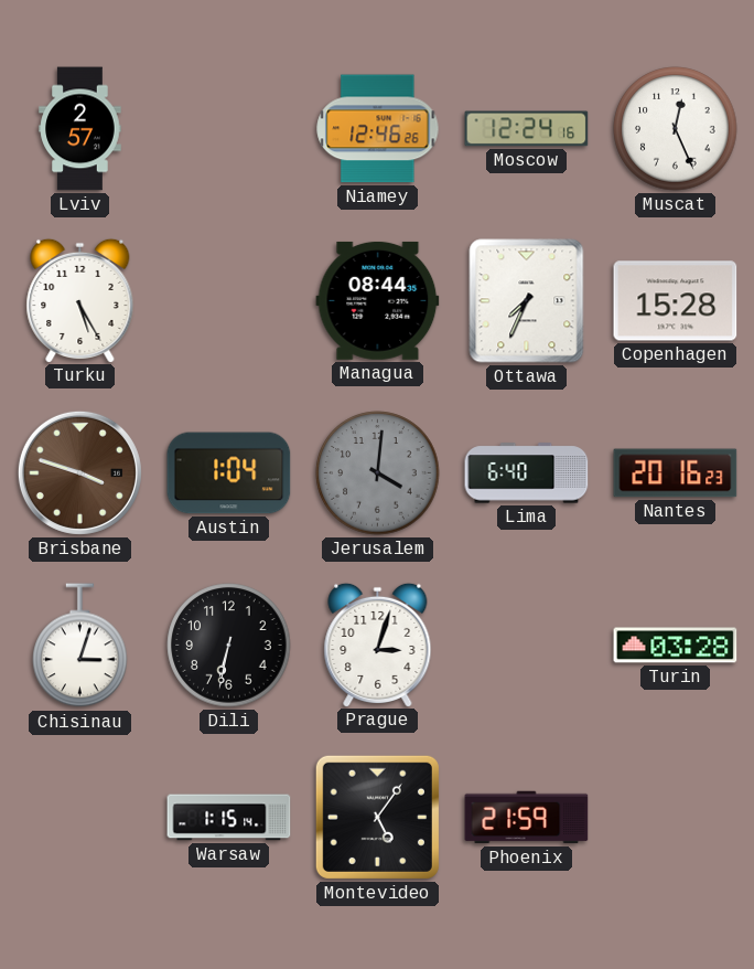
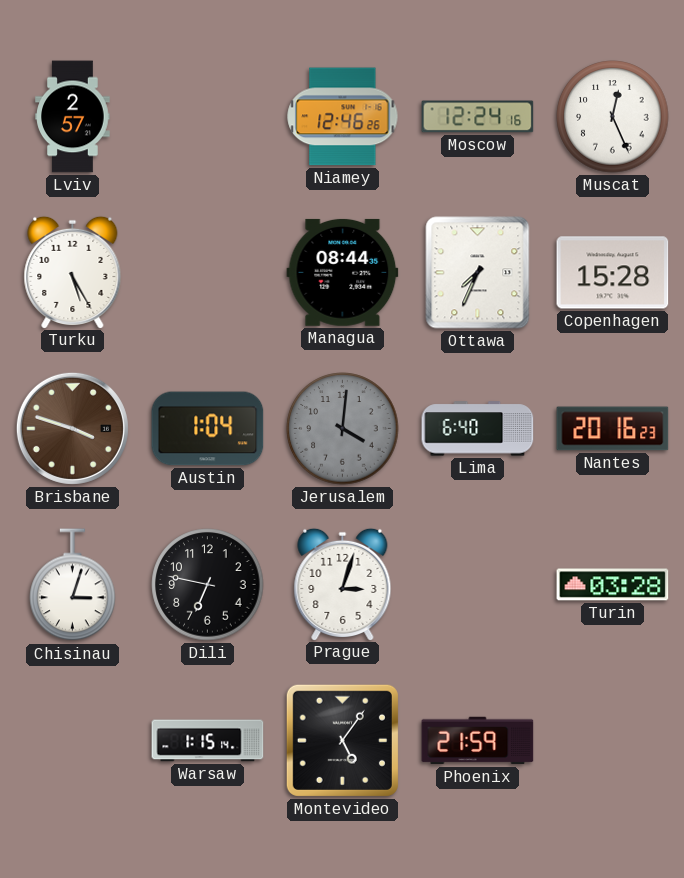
Dili: 6:32 -> 6:47 (208, 585)
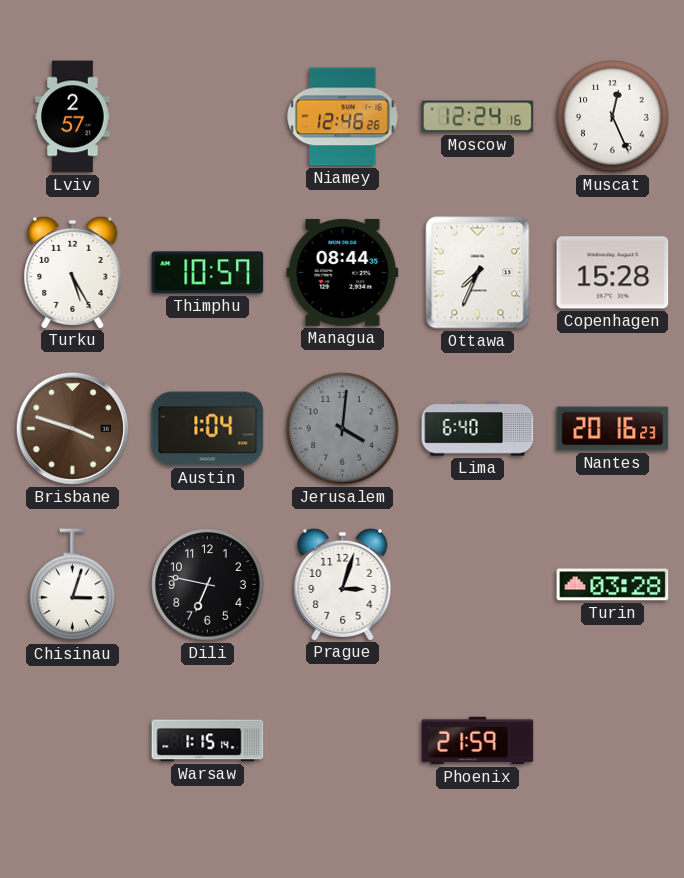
Thimphu: none -> 10:57 (208, 273)
Montevideo: 5:06 -> none (342, 740)
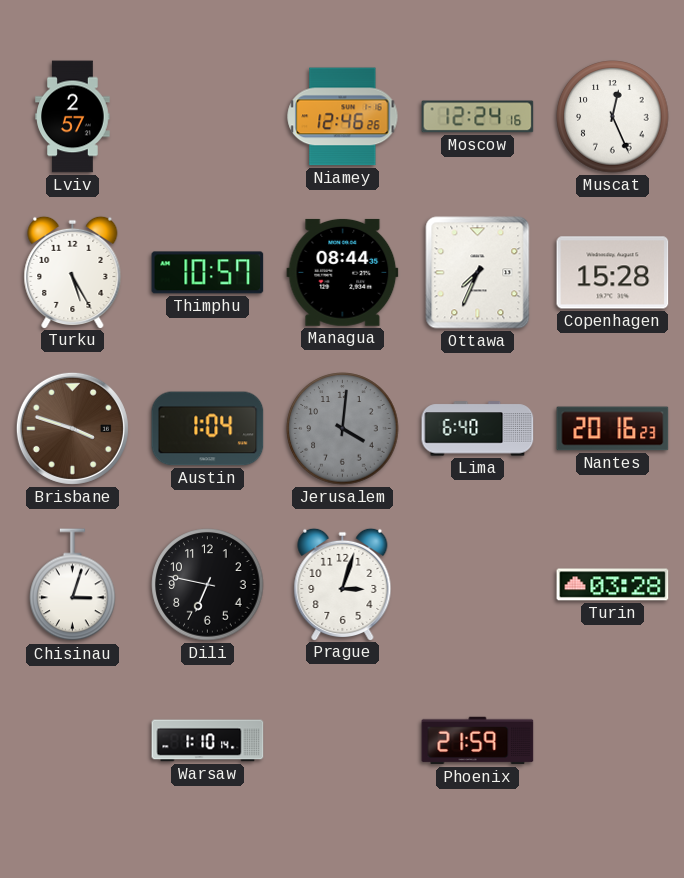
Warsaw: 1:15 -> 1:10 (208, 741)
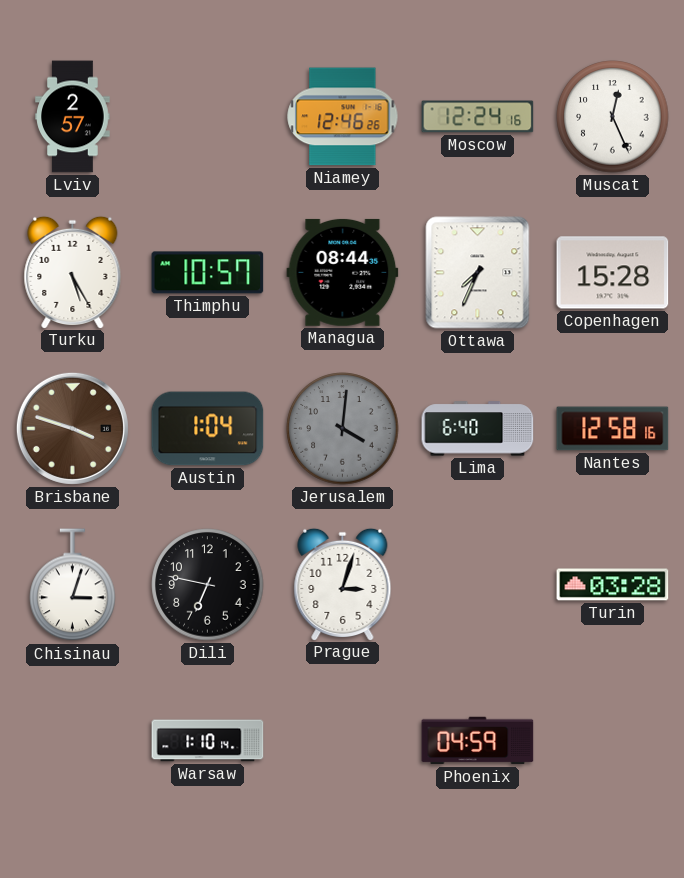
Nantes: 20:16 -> 12:58 (613, 429)
Phoenix: 21:59 -> 04:59 (478, 741)
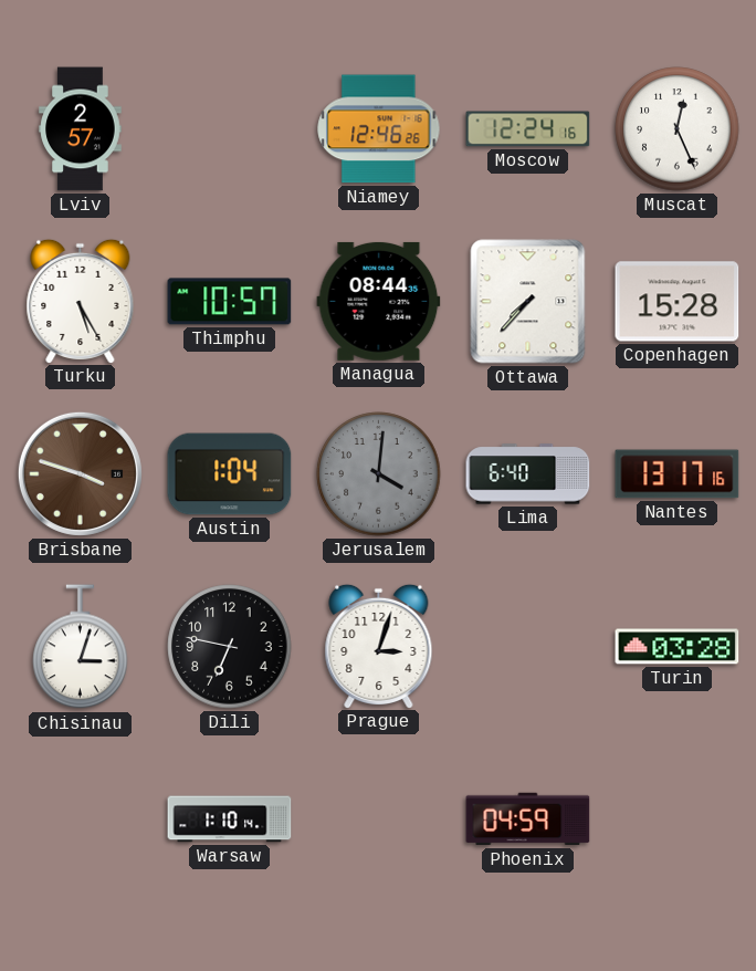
Ottawa: 7:34 -> 7:37 (528, 302)
Nantes: 12:58 -> 13:17 (678, 474)
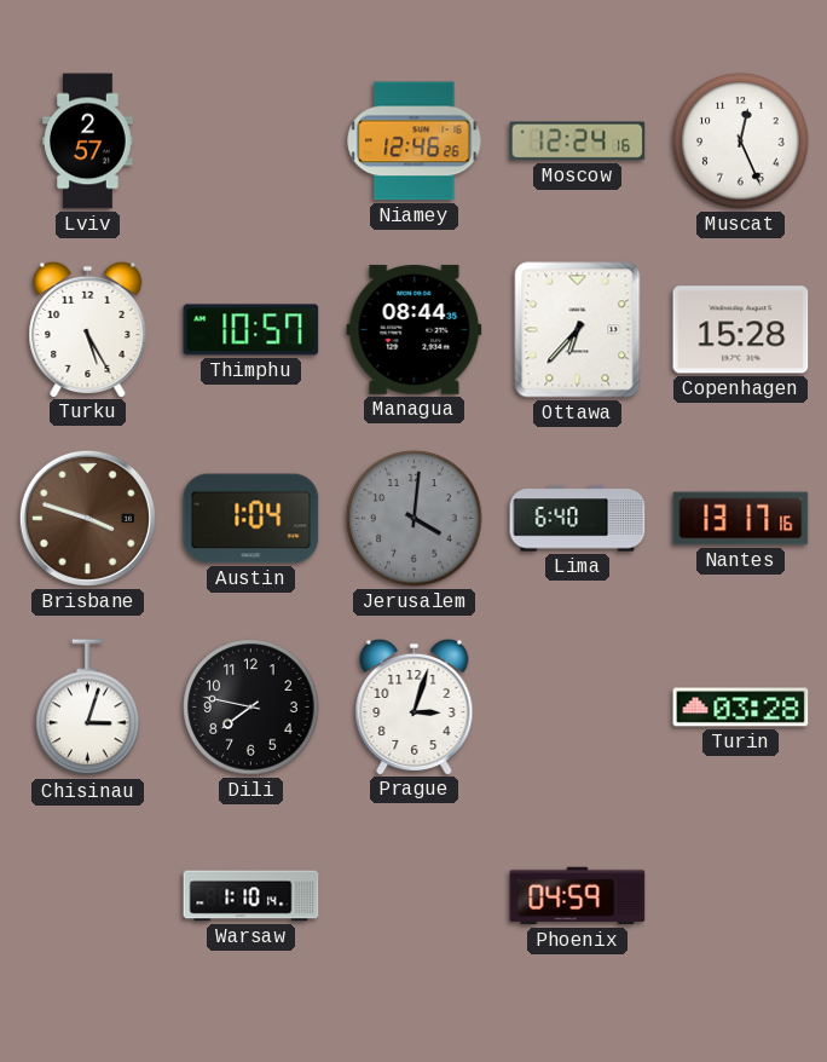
Ottawa: 7:37 -> 6:37 (578, 330)
Dili: 6:47 -> 7:47 (251, 708)
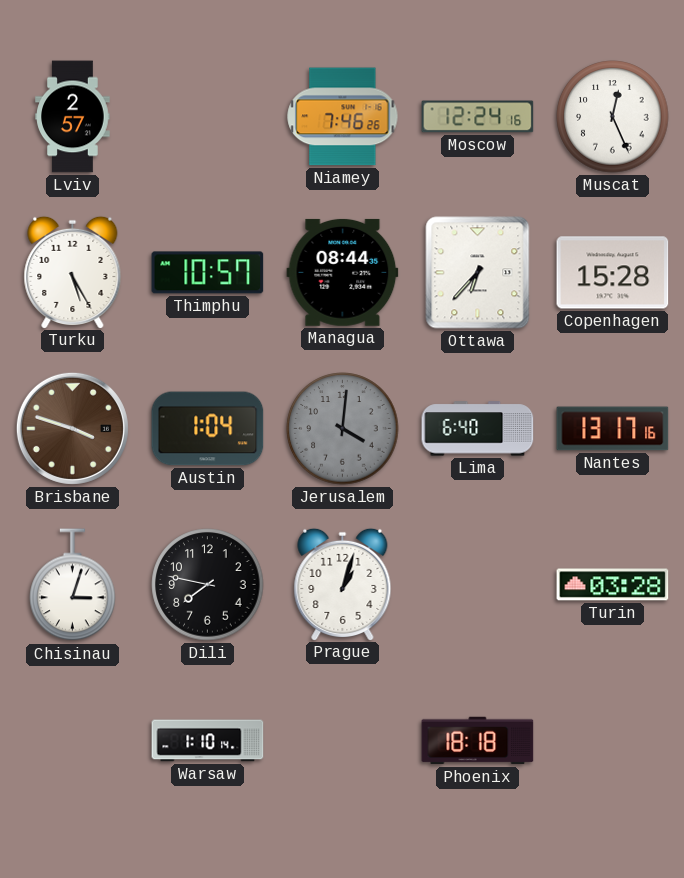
Niamey: 12:46 -> 7:46 (343, 117)
Prague: 3:03 -> 1:03 (343, 584)
Phoenix: 04:59 -> 18:18 (478, 741)
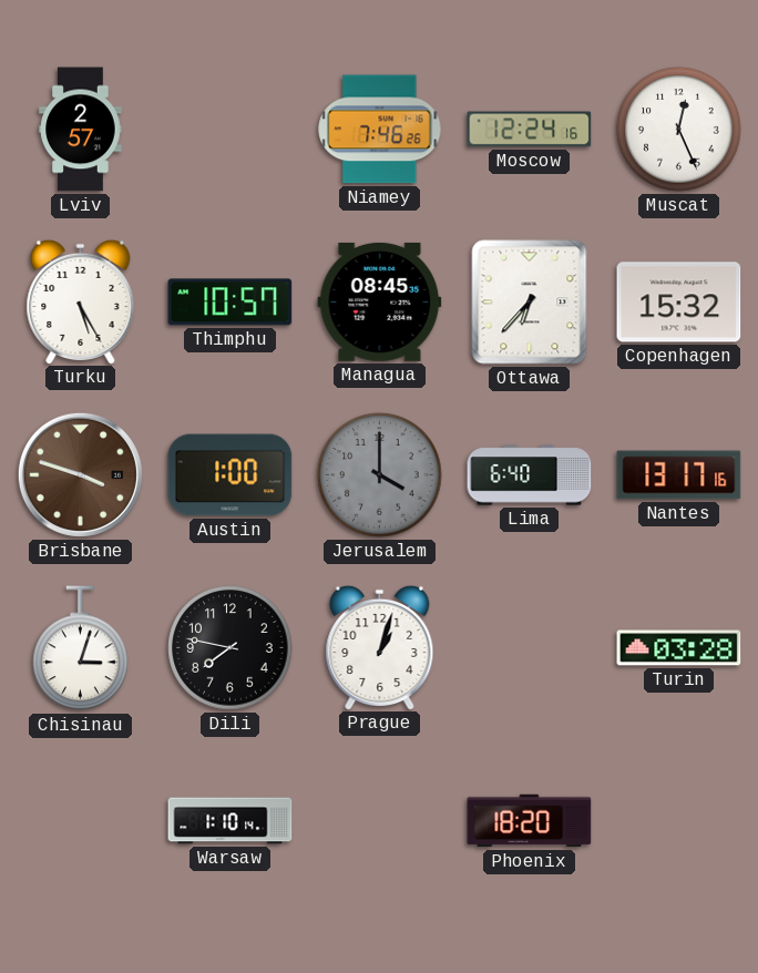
Managua: 08:44 -> 08:45 (380, 301)
Copenhagen: 15:28 -> 15:32 (679, 303)
Austin: 1:04 -> 1:00 (231, 475)
Jerusalem: 4:01 -> 4:00 (380, 475)
Phoenix: 18:18 -> 18:20 (530, 821)
